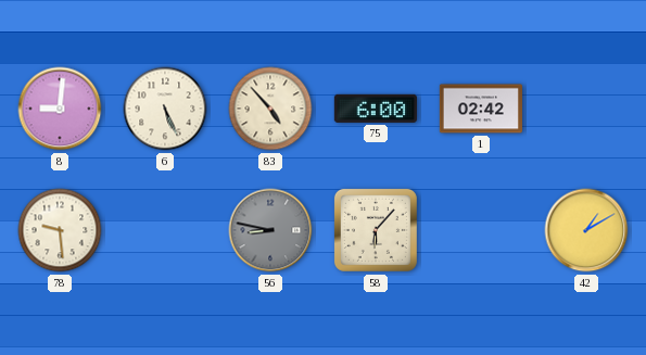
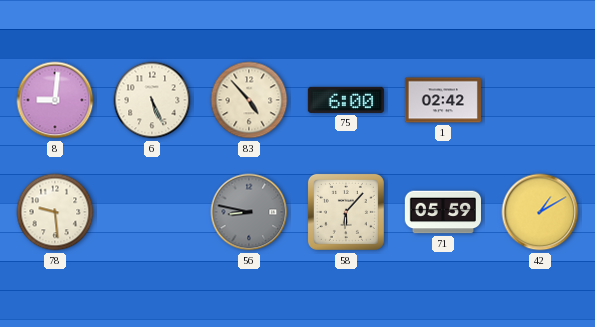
71: none -> 05:59 (442, 212)
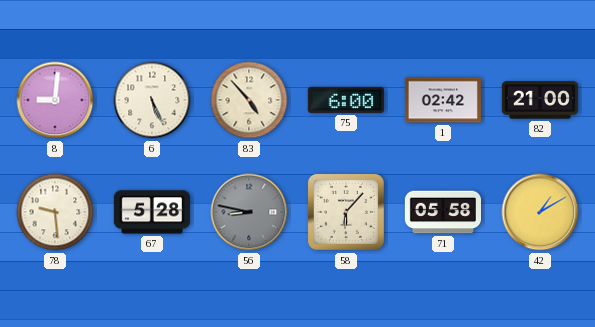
82: none -> 21:00 (539, 100)
67: none -> 5:28 (152, 212)
71: 05:59 -> 05:58 (442, 212)
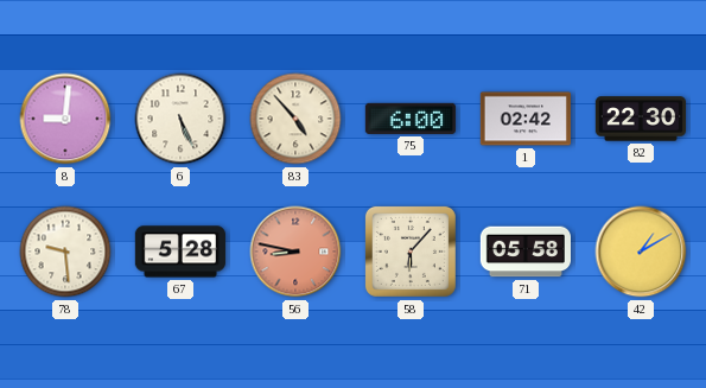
82: 21:00 -> 22:30 (640, 119)
56 dial: grey -> salmon (295, 252)
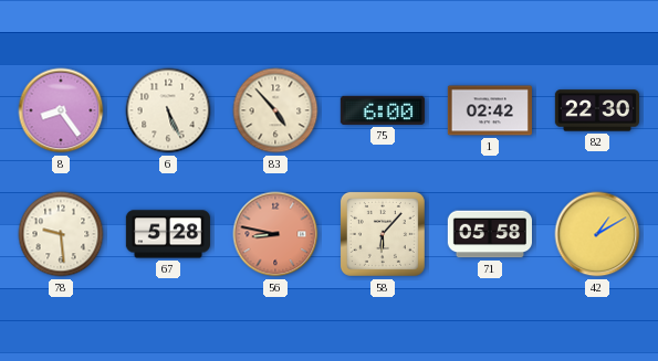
8: 9:01 -> 8:24 (61, 110)
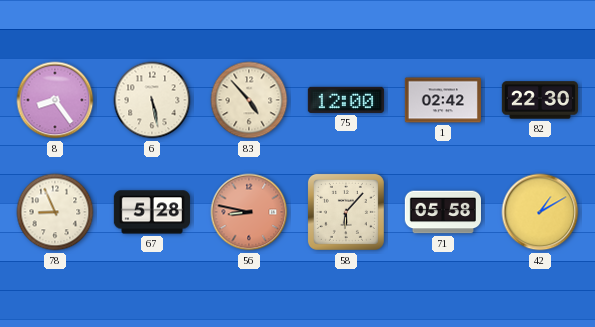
6: 5:26 -> 5:28 (152, 100)
75: 6:00 -> 12:00 (346, 100)
78: 9:29 -> 8:56 (55, 212)
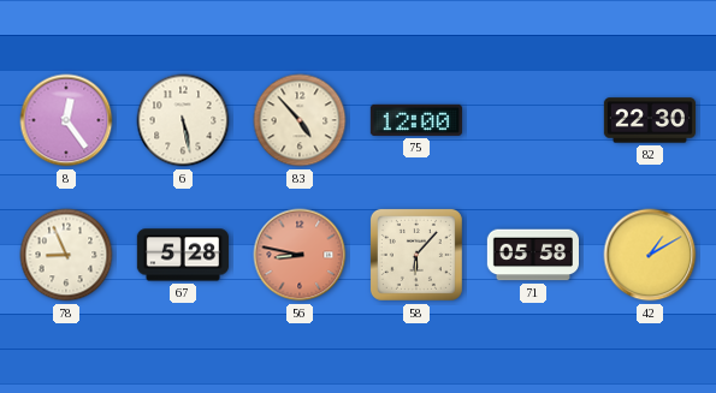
8: 8:24 -> 12:24 (66, 120)
1: 02:42 -> none (443, 100)
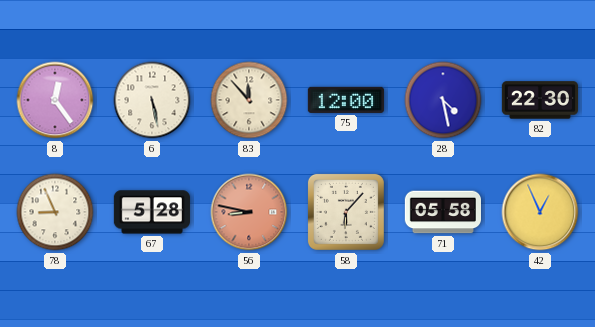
83: 4:53 -> 11:53 (249, 100)
28: none -> 4:28 (443, 100)
42: 1:10 -> 12:56 (540, 212)
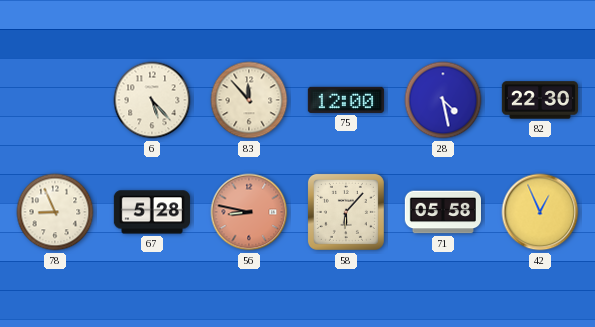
8: 12:24 -> none (55, 100)
6: 5:28 -> 5:23 (152, 100)
